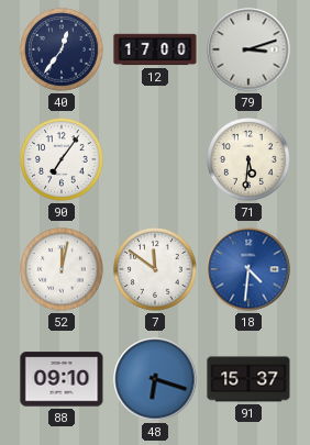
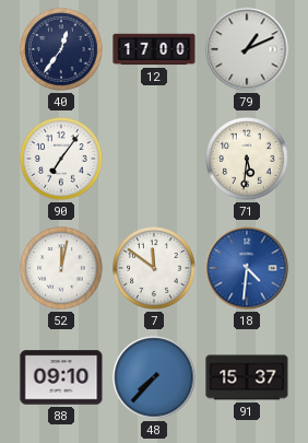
79: 3:12 -> 1:11 (247, 49)
48: 6:18 -> 7:37 (154, 377)
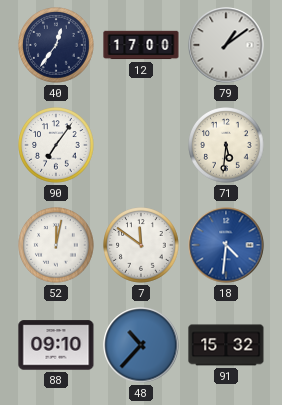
79: 1:11 -> 1:09 (226, 45)
48: 7:37 -> 10:37 (141, 345)
91: 15:37 -> 15:32 (226, 345)
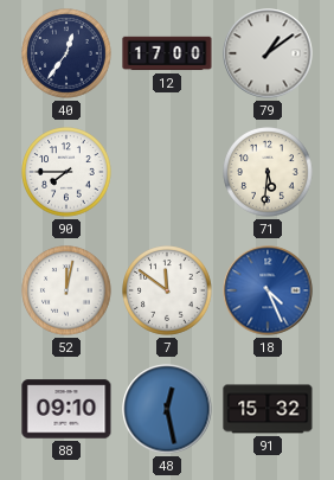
90: 7:06 -> 7:45 (66, 172)
18: 4:31 -> 4:26 (268, 290)
48: 10:37 -> 12:28 (167, 409)
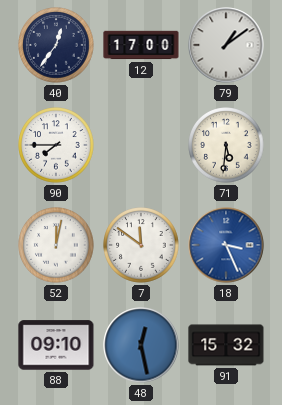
18: 4:26 -> 3:26 (226, 245)
